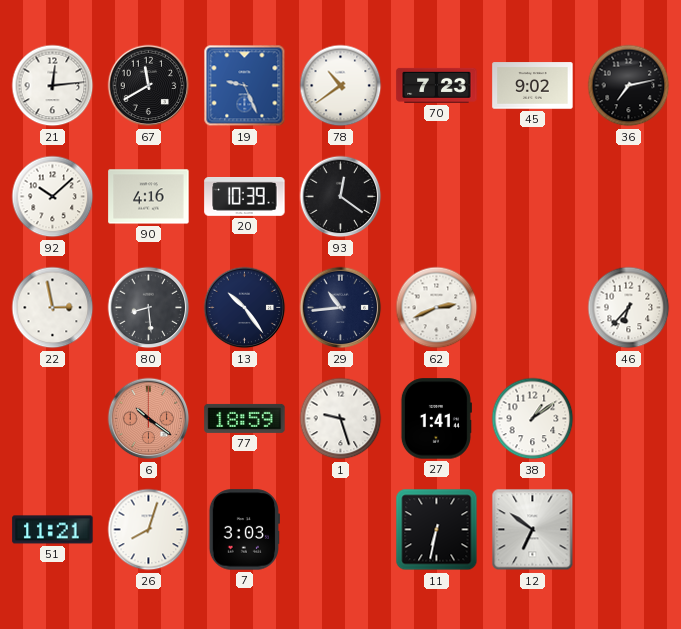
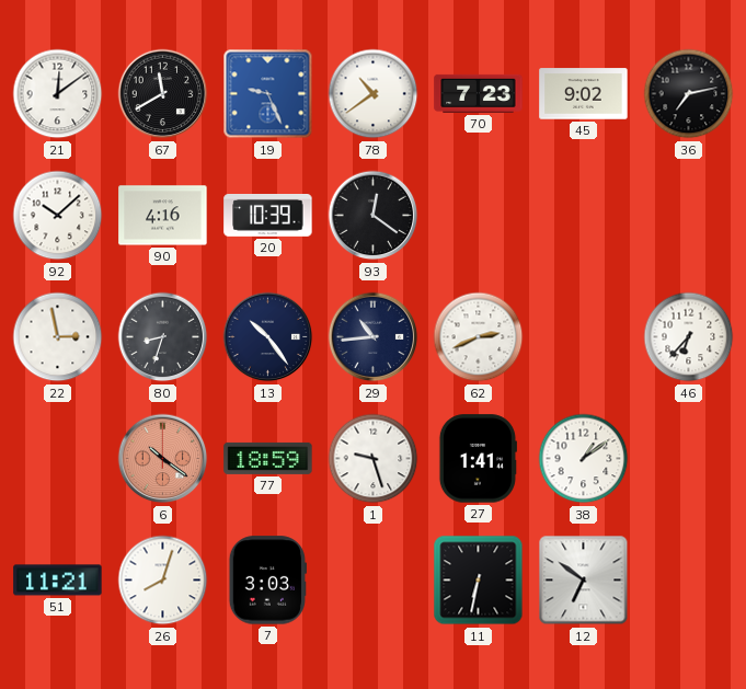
21: 12:14 -> 12:09 (58, 94)
80: 8:29 -> 8:33 (163, 337)
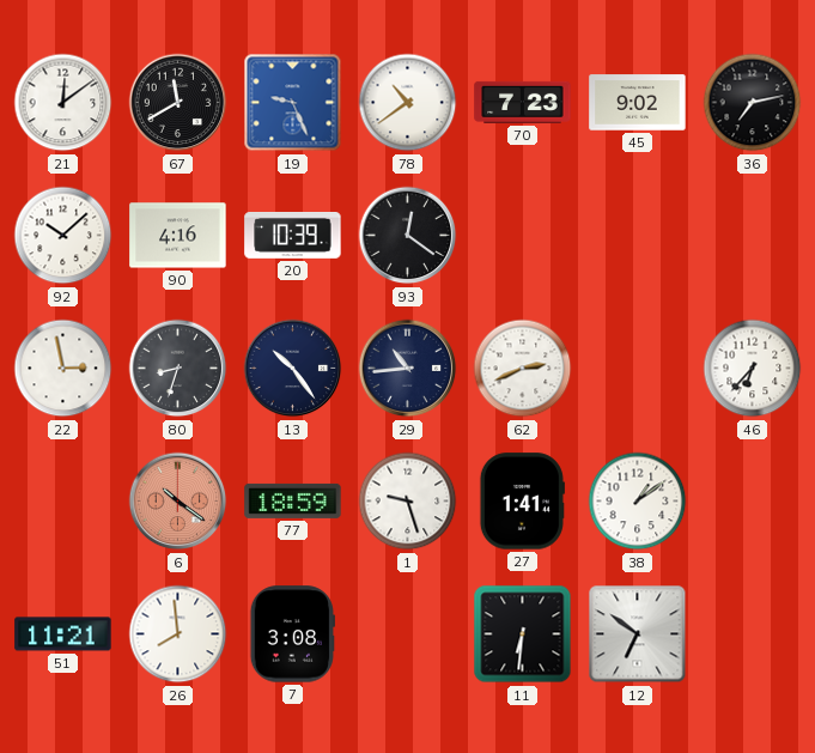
26: 8:03 -> 7:59 (178, 634)
7: 3:03 -> 3:08 (292, 634)
11: 6:32 -> 6:31 (523, 634)
